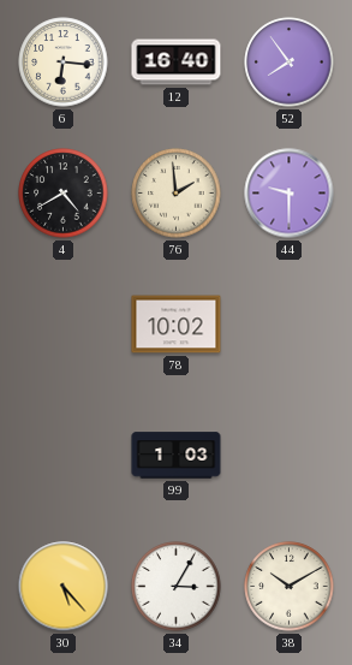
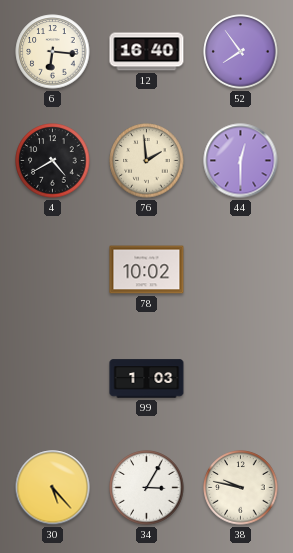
44: 9:30 -> 12:30 (241, 161)
38: 10:10 -> 9:47 (241, 488)
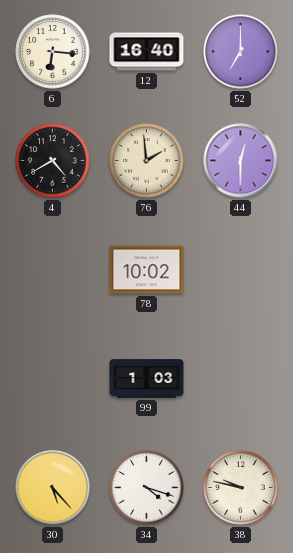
52: 7:54 -> 7:00 (241, 52)
34: 3:05 -> 4:18 (147, 488)
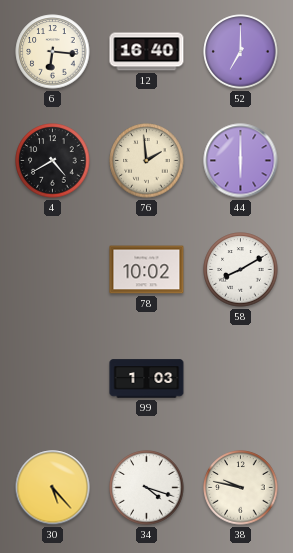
44: 12:30 -> 6:00 (241, 161)
58: none -> 8:10 (241, 270)
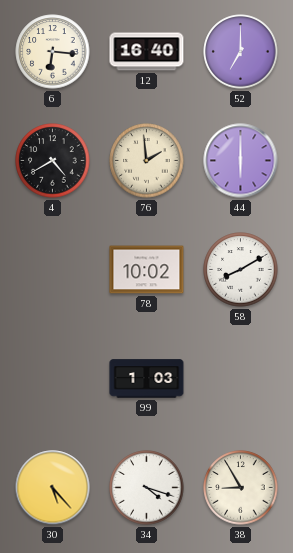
38: 9:47 -> 8:55 (241, 488)
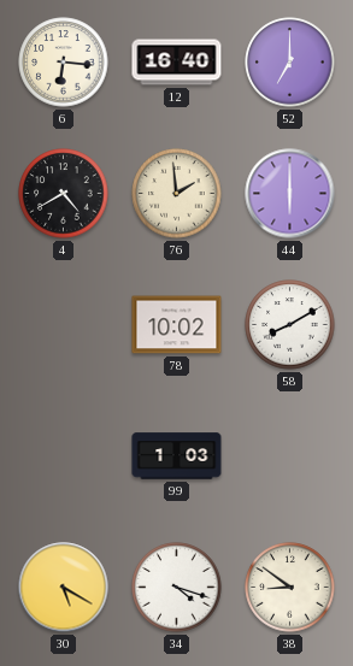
30: 5:23 -> 5:20 (64, 588)
38: 8:55 -> 8:51 (290, 588)
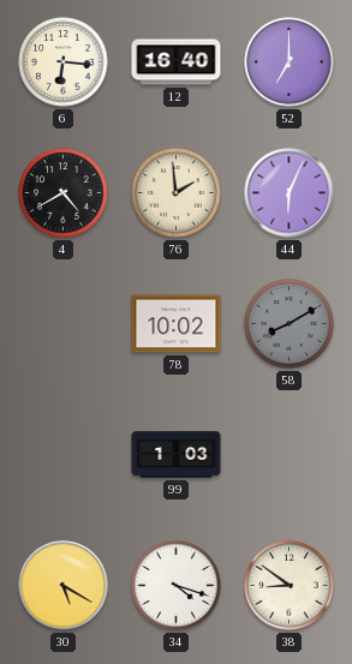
44: 6:00 -> 6:04 (290, 193)
58 dial: white -> grey (290, 324)
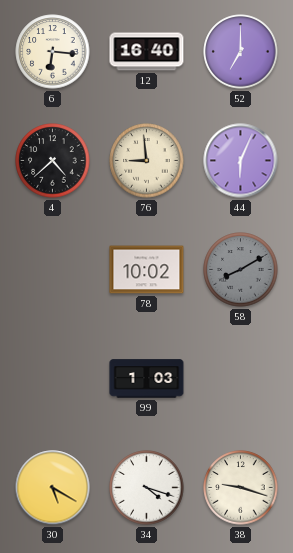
4: 4:40 -> 4:38 (53, 161)
76: 1:59 -> 8:59 (147, 161)
38: 8:51 -> 9:18 (241, 488)
